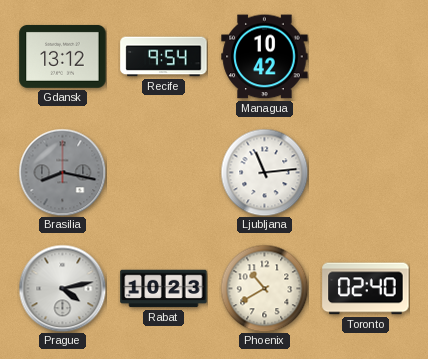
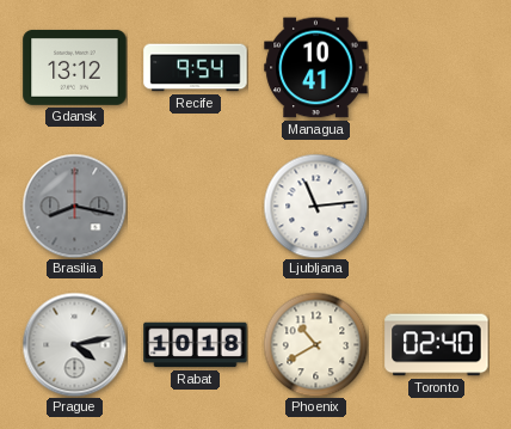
Managua: 10:42 -> 10:41 (316, 68)
Rabat: 10:23 -> 10:18 (196, 345)
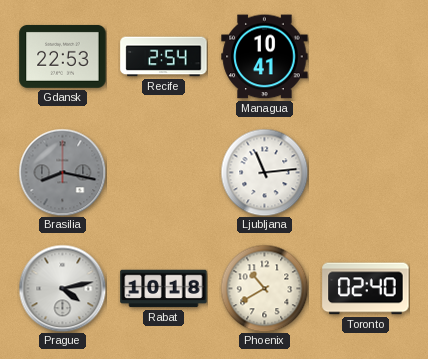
Gdansk: 13:12 -> 22:53 (63, 56)
Recife: 9:54 -> 2:54 (164, 57)
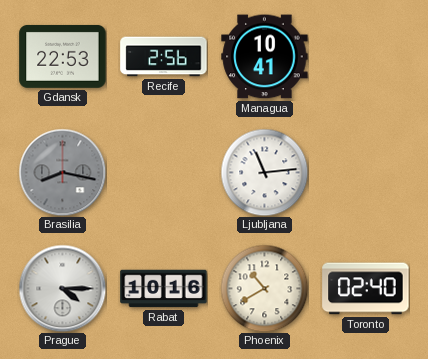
Recife: 2:54 -> 2:56 (164, 57)
Prague: 4:13 -> 4:15 (62, 288)
Rabat: 10:18 -> 10:16 (164, 289)
